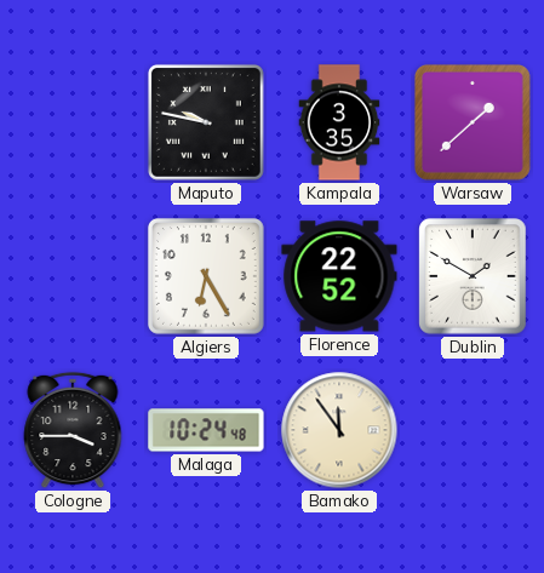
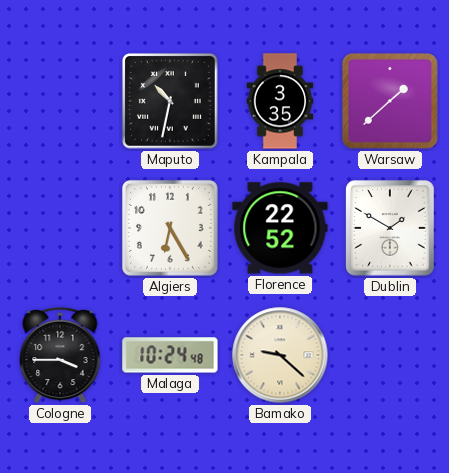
Maputo: 9:47 -> 10:32 (170, 101)
Bamako: 11:54 -> 9:22 (280, 355)
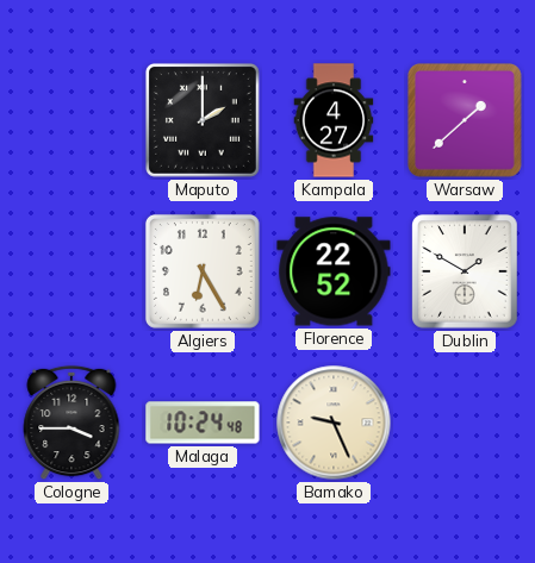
Maputo: 10:32 -> 2:00 (203, 120)
Kampala: 3:35 -> 4:27 (334, 120)
Bamako: 9:22 -> 9:26 (334, 423)
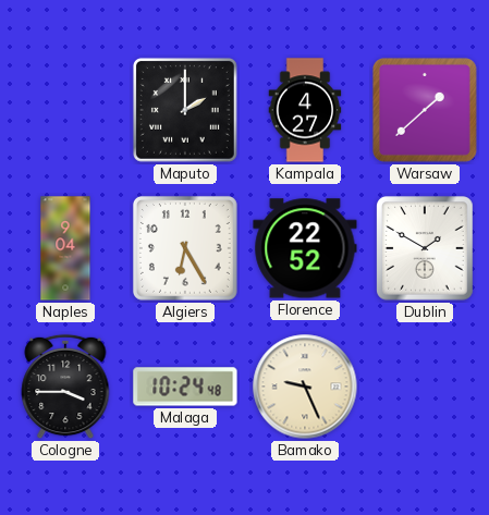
Naples: none -> 9:04 (65, 248)
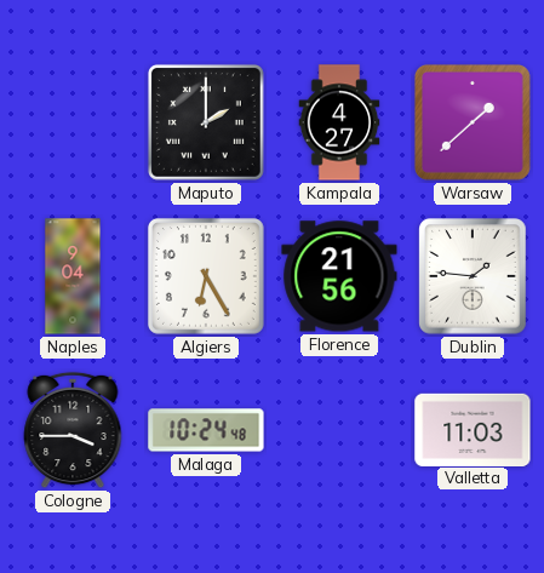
Florence: 22:52 -> 21:56 (339, 276)
Dublin: 1:50 -> 1:46 (473, 276)
Bamako: 9:26 -> none (305, 387)
Valletta: none -> 11:03 (473, 429)
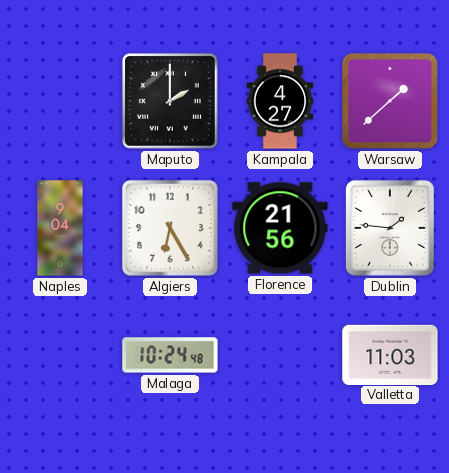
Cologne: 3:45 -> none (73, 430)
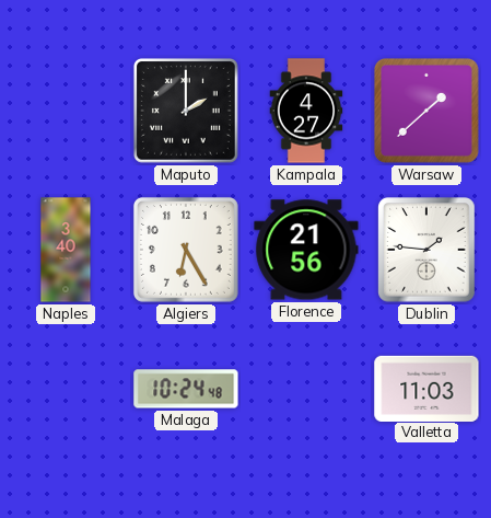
Naples: 9:04 -> 3:40 (66, 250)
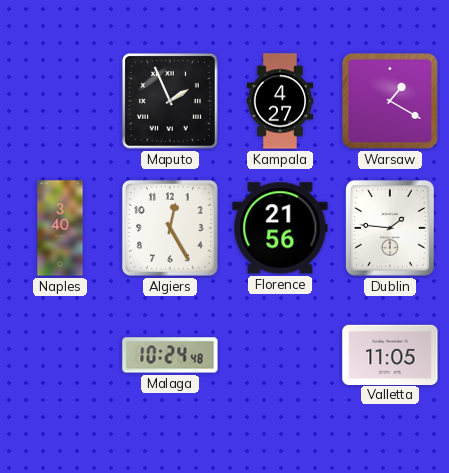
Maputo: 2:00 -> 1:56 (170, 101)
Warsaw: 1:38 -> 1:20 (390, 101)
Algiers: 6:25 -> 12:25 (170, 228)
Valletta: 11:03 -> 11:05 (390, 354)
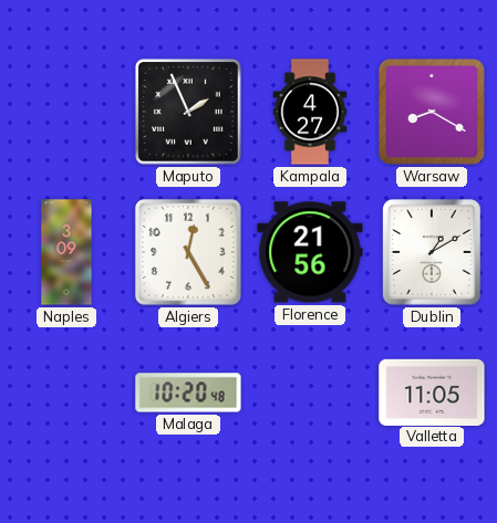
Warsaw: 1:20 -> 8:20 (432, 112)
Naples: 3:40 -> 3:09 (66, 252)
Dublin: 1:46 -> 1:10 (432, 252)
Malaga: 10:24 -> 10:20 (188, 393)
